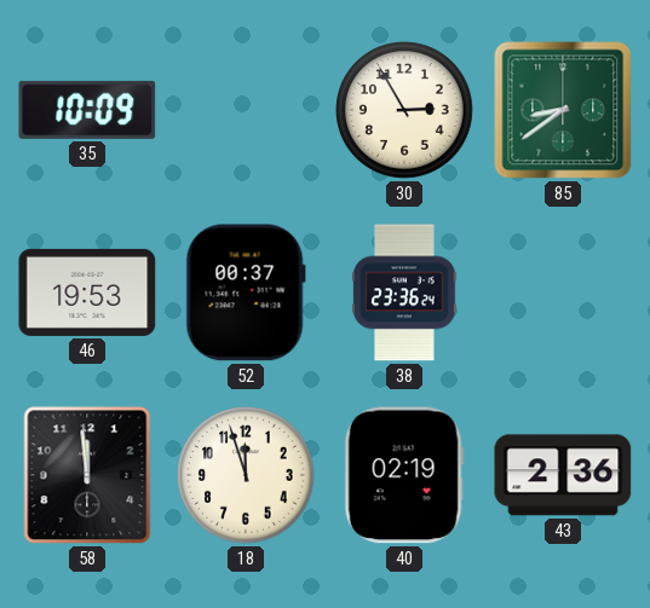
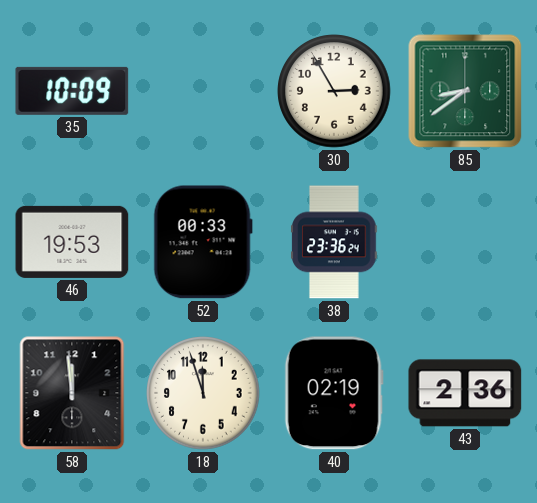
52: 00:37 -> 00:33 (203, 242)
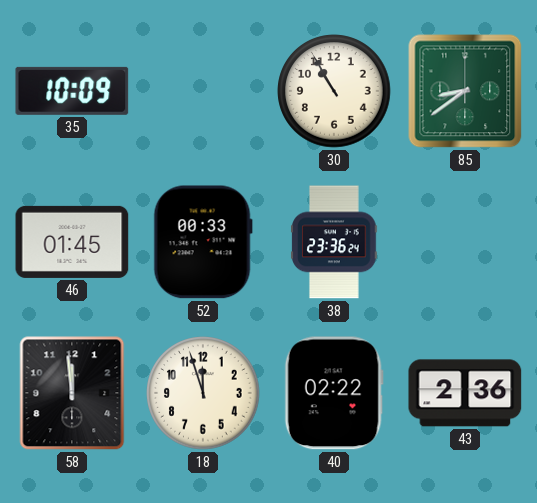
30: 2:55 -> 10:55 (334, 91)
46: 19:53 -> 01:45 (72, 242)
40: 02:19 -> 02:22 (334, 393)
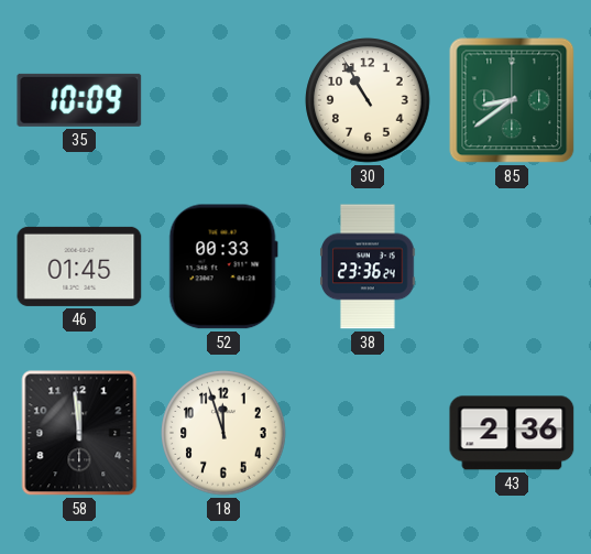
40: 02:22 -> none (334, 393)
